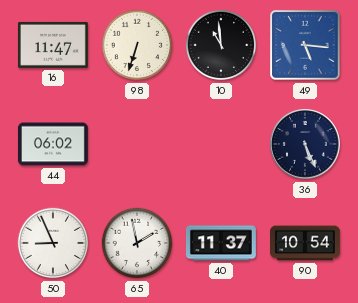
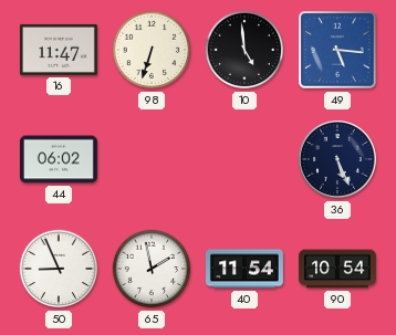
10: 10:59 -> 4:59 (244, 50)
40: 11:37 -> 11:54 (244, 269)
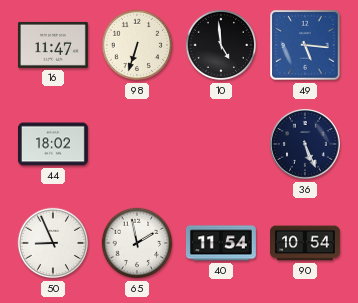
44: 06:02 -> 18:02 (53, 144)
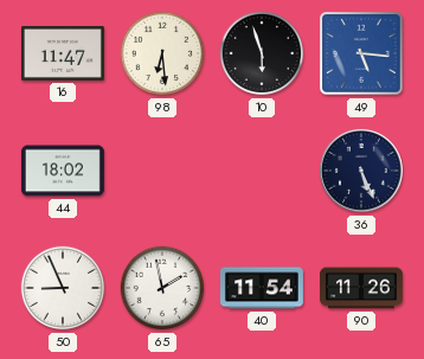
98: 6:33 -> 6:29 (162, 53)
10: 4:59 -> 5:57 (262, 53)
90: 10:54 -> 11:26 (362, 288)
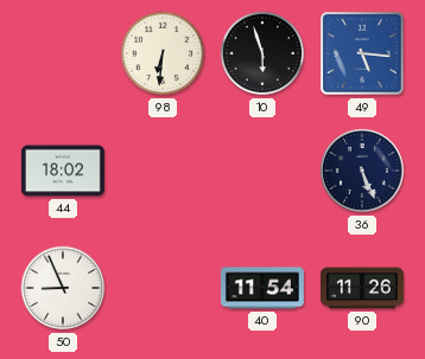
16: 11:47 -> none (63, 53)
98: 6:29 -> 6:31 (163, 53)
65: 1:58 -> none (162, 288)
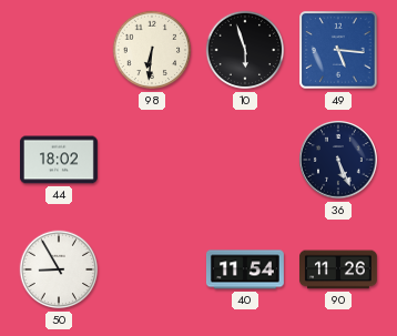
50: 8:56 -> 8:55 (59, 269)
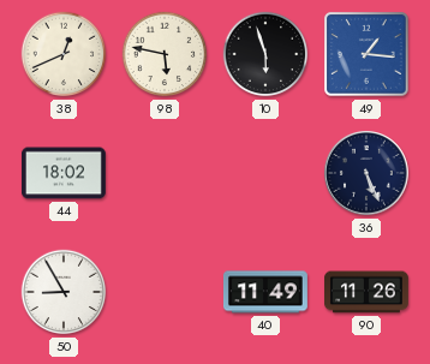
38: none -> 12:41 (64, 54)
98: 6:31 -> 5:47 (165, 54)
49: 5:16 -> 1:16 (366, 54)
40: 11:54 -> 11:49 (265, 292)
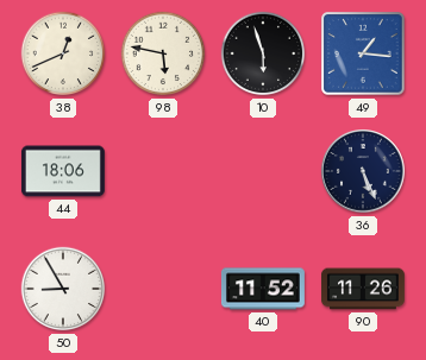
44: 18:02 -> 18:06 (63, 171)
40: 11:49 -> 11:52 (263, 289)
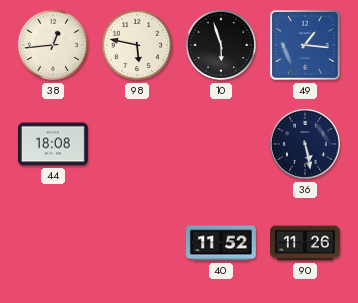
38: 12:41 -> 12:44 (53, 45)
44: 18:06 -> 18:08 (53, 144)
36: 5:26 -> 5:28 (306, 145)
50: 8:55 -> none (63, 289)
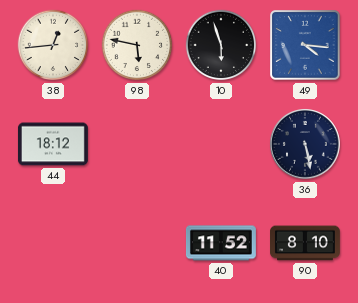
49: 1:16 -> 4:16 (305, 45)
44: 18:08 -> 18:12 (53, 144)
90: 11:26 -> 8:10 (306, 243)
